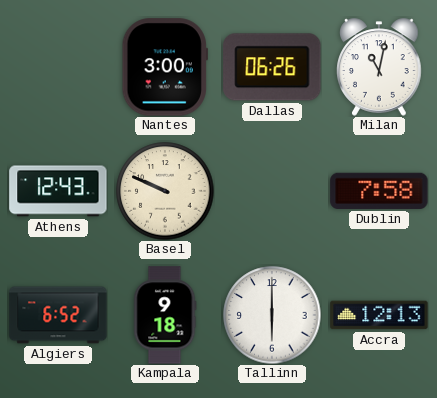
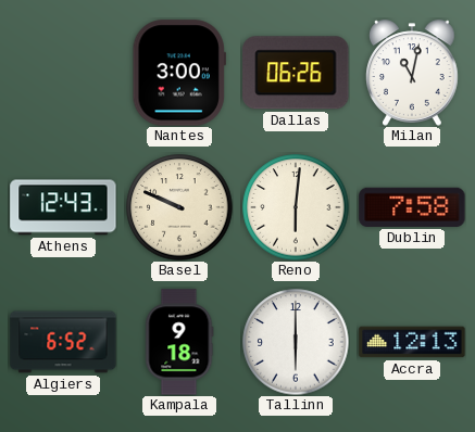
Reno: none -> 6:01 (296, 207)
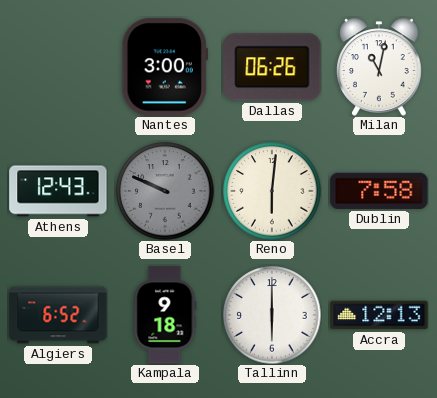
Basel dial: cream -> grey (165, 191)
